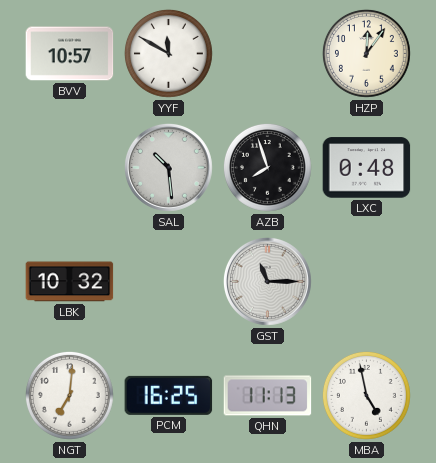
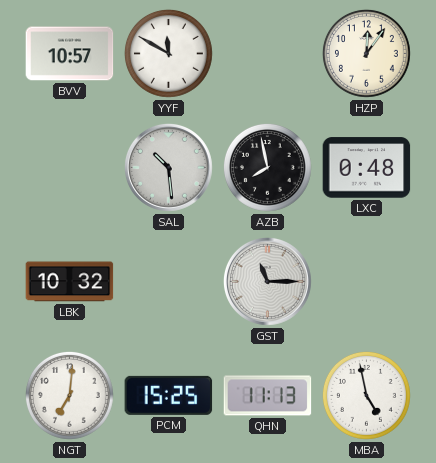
AZB: 7:57 -> 7:58 (267, 167)
PCM: 16:25 -> 15:25 (169, 395)
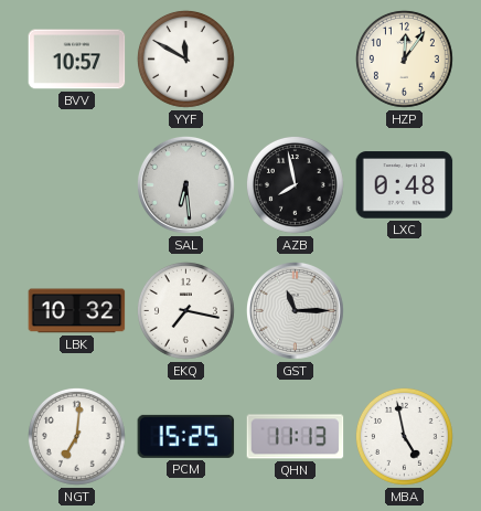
SAL: 10:29 -> 6:29 (186, 185)
EKQ: none -> 7:17 (185, 310)
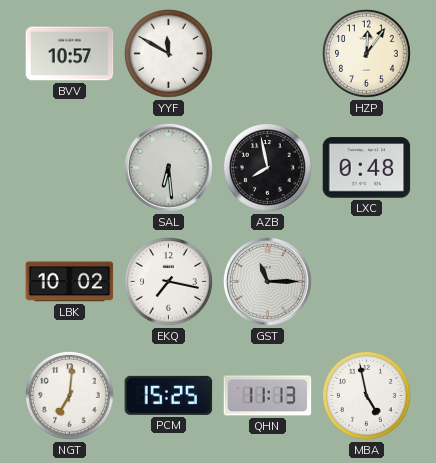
LBK: 10:32 -> 10:02 (70, 282)
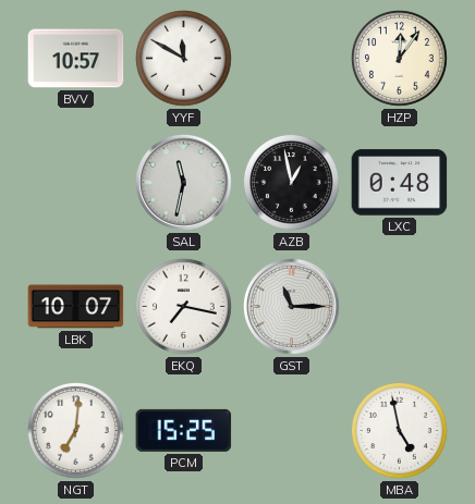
SAL: 6:29 -> 11:32 (184, 183)
AZB: 7:58 -> 12:58 (291, 182)
LBK: 10:02 -> 10:07 (76, 307)
QHN: 11:13 -> none (268, 396)
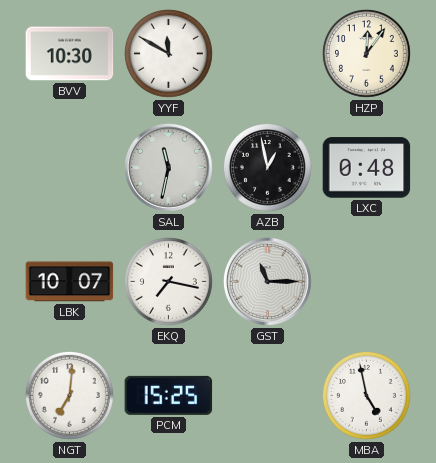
BVV: 10:57 -> 10:30 (70, 54)
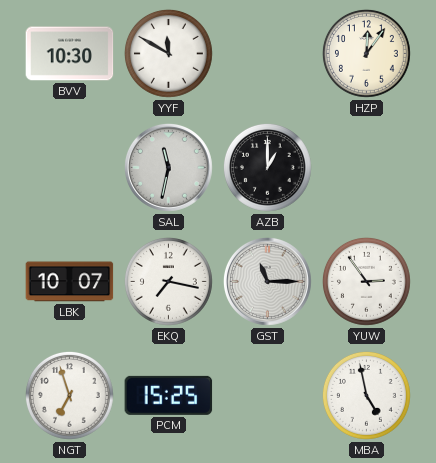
AZB: 12:58 -> 1:00 (267, 167)
LXC: 0:48 -> none (367, 168)
YUW: none -> 2:54 (366, 281)
NGT: 7:01 -> 6:57 (69, 395)
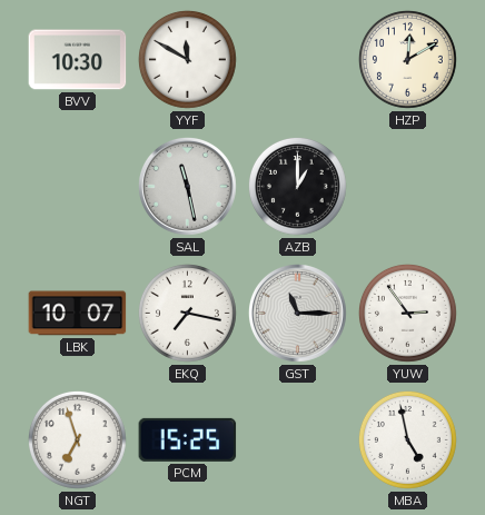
HZP: 12:06 -> 12:10 (407, 59)
SAL: 11:32 -> 11:28 (188, 187)
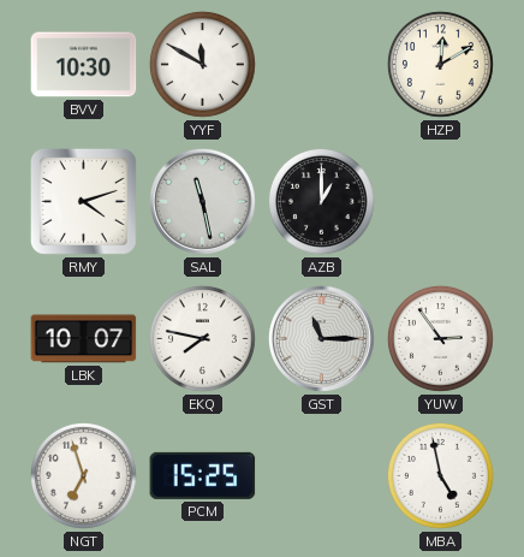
RMY: none -> 4:12 (83, 201)
EKQ: 7:17 -> 7:47 (202, 338)
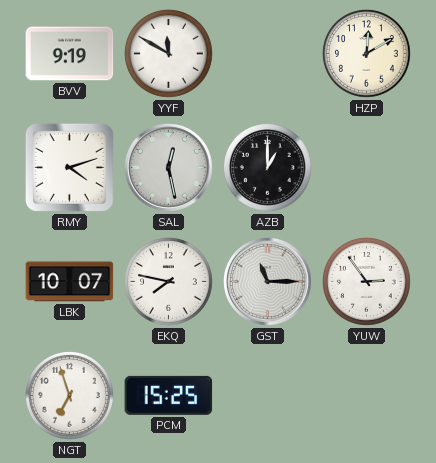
BVV: 10:30 -> 9:19 (70, 54)
SAL: 11:28 -> 12:28 (169, 168)
MBA: 4:58 -> none (440, 475)
